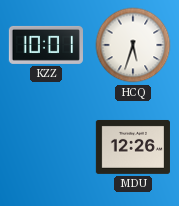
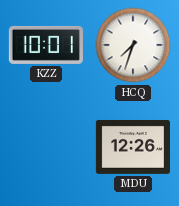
HCQ: 5:33 -> 7:33 (133, 45)
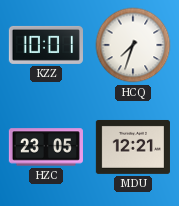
HZC: none -> 23:05 (46, 147)
MDU: 12:26 -> 12:21 (133, 147)
